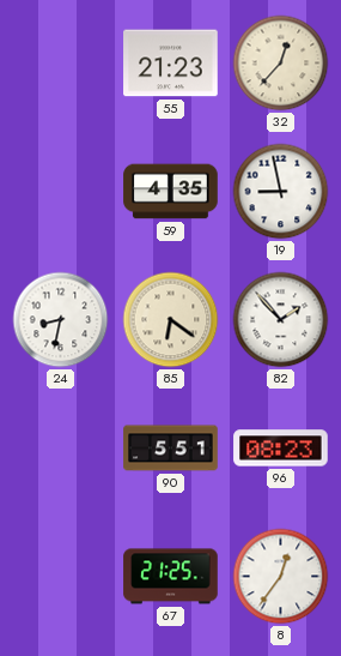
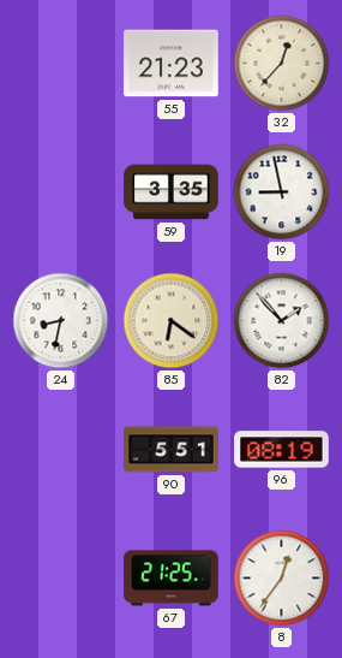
59: 4:35 -> 3:35 (172, 192)
96: 08:23 -> 08:19 (282, 450)
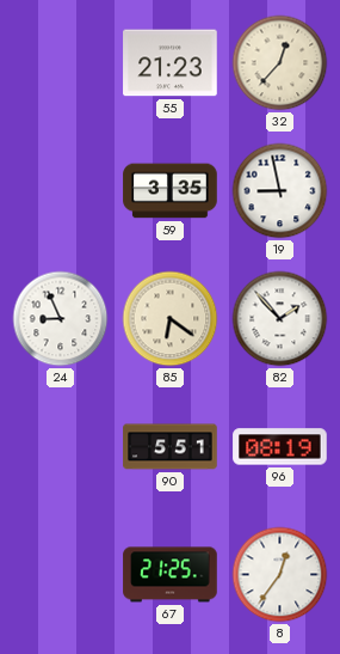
24: 8:32 -> 8:56 (61, 319)
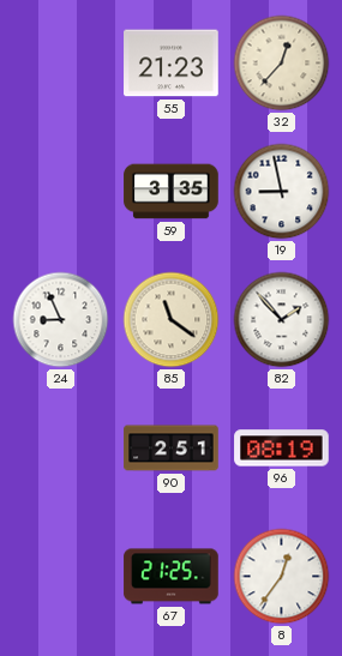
85: 6:21 -> 11:21 (172, 320)
90: 5:51 -> 2:51 (172, 449)
